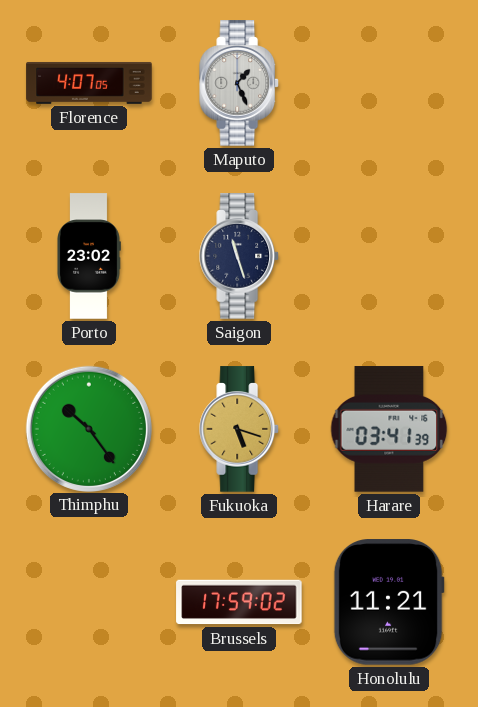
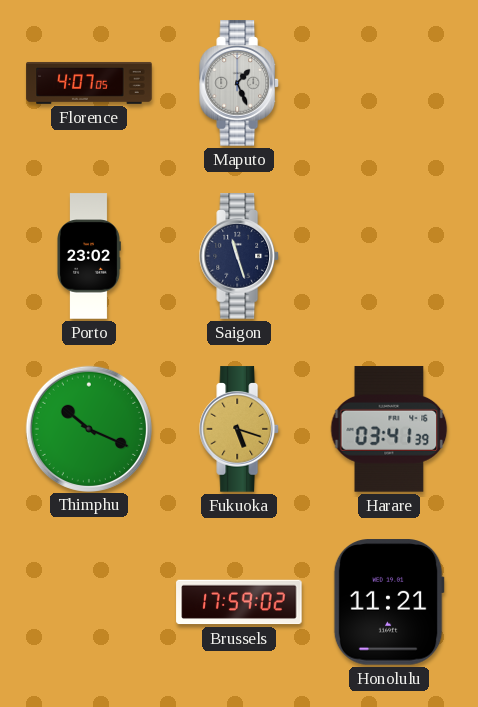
Thimphu: 10:24 -> 10:19 (88, 428)
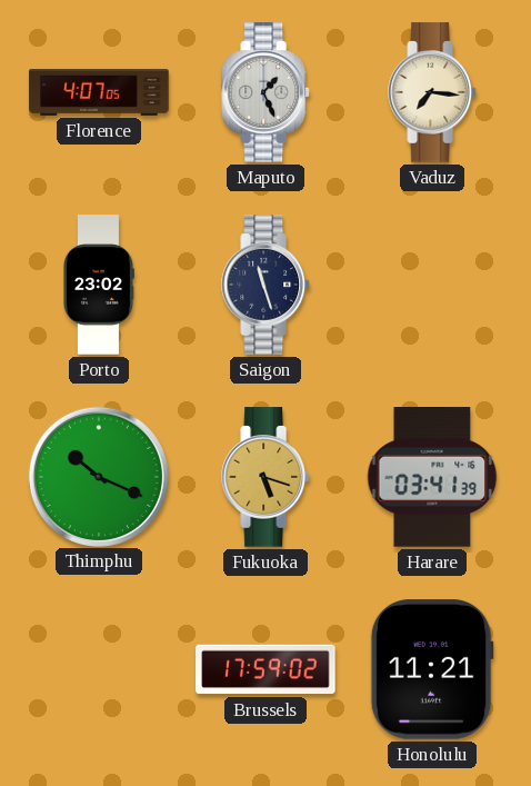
Vaduz: none -> 7:16 (433, 92)
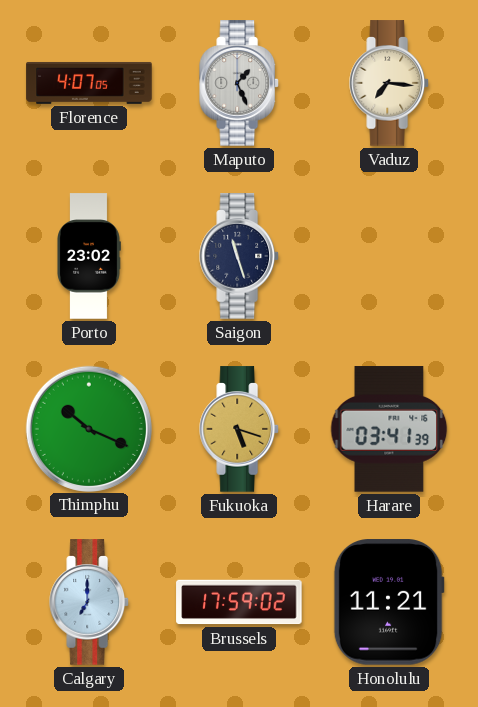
Calgary: none -> 7:00 (90, 602)
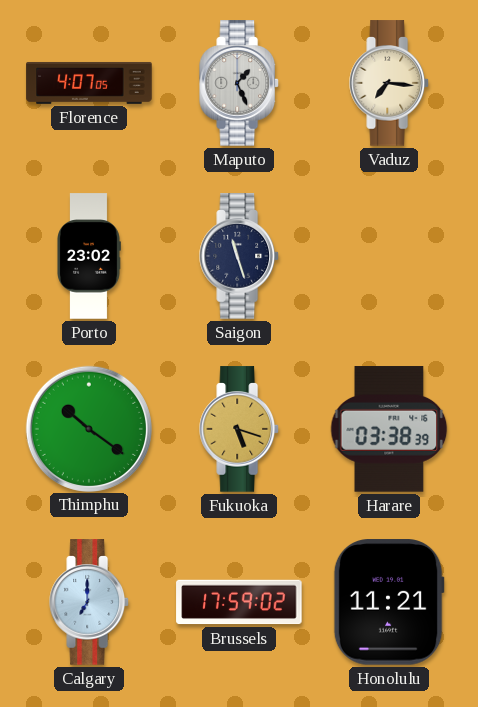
Thimphu: 10:19 -> 10:21 (88, 428)
Harare: 03:41 -> 03:38 (389, 429)
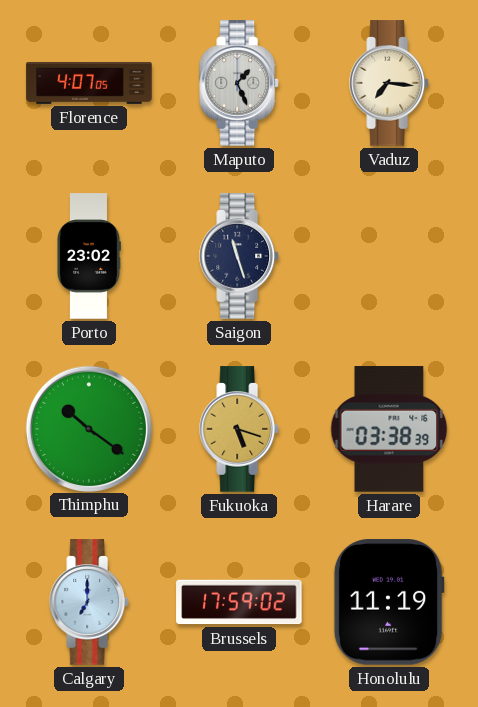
Honolulu: 11:21 -> 11:19 (389, 602)
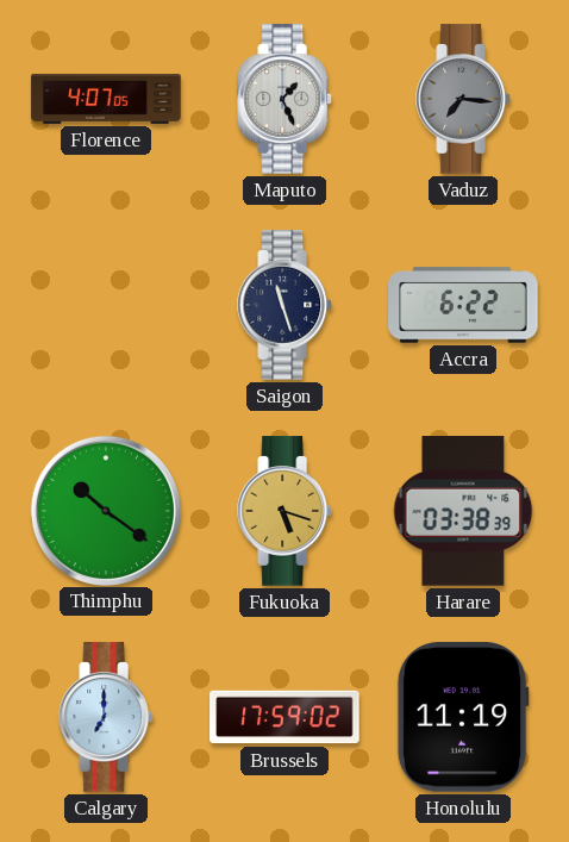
Vaduz dial: cream -> grey (464, 99)
Porto: 23:02 -> none (89, 256)
Accra: none -> 6:22 (463, 305)
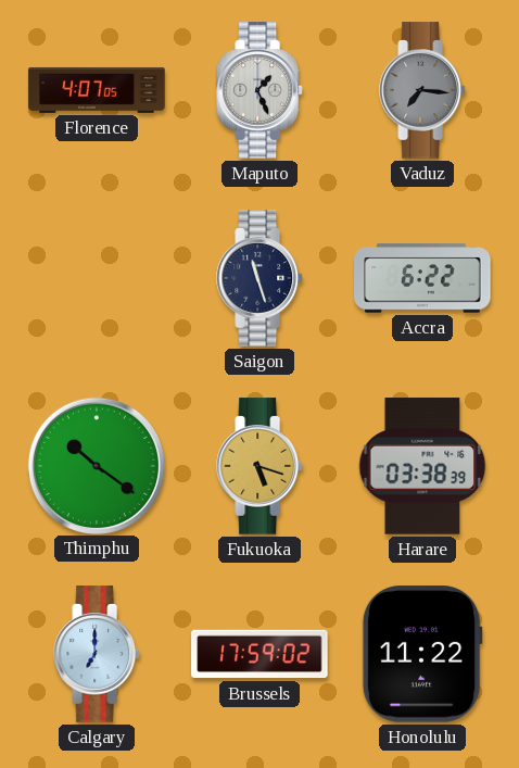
Honolulu: 11:19 -> 11:22 (422, 654)
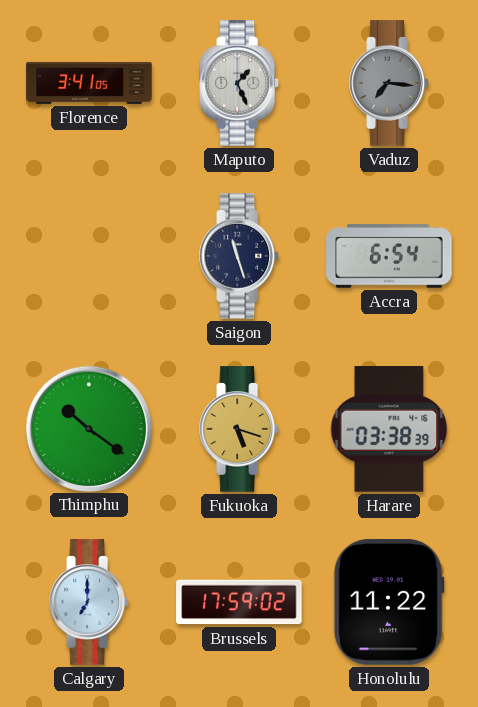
Florence: 4:07 -> 3:41 (89, 83)
Accra: 6:22 -> 6:54 (389, 256)
